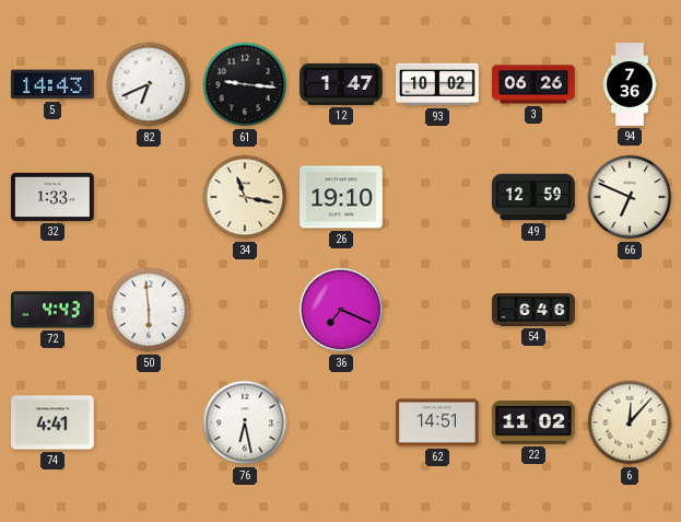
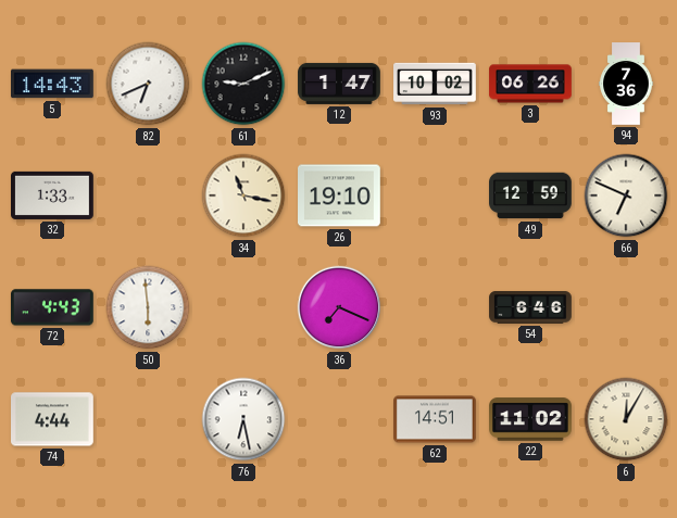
61: 9:16 -> 9:11 (243, 84)
74: 4:41 -> 4:44 (53, 419)
6: 12:07 -> 12:05 (626, 419)
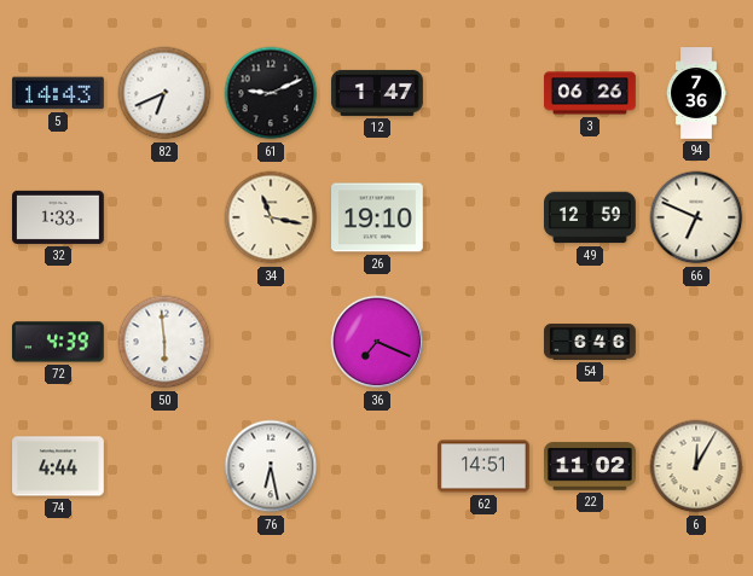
93: 10:02 -> none (435, 84)
72: 4:43 -> 4:39 (58, 342)
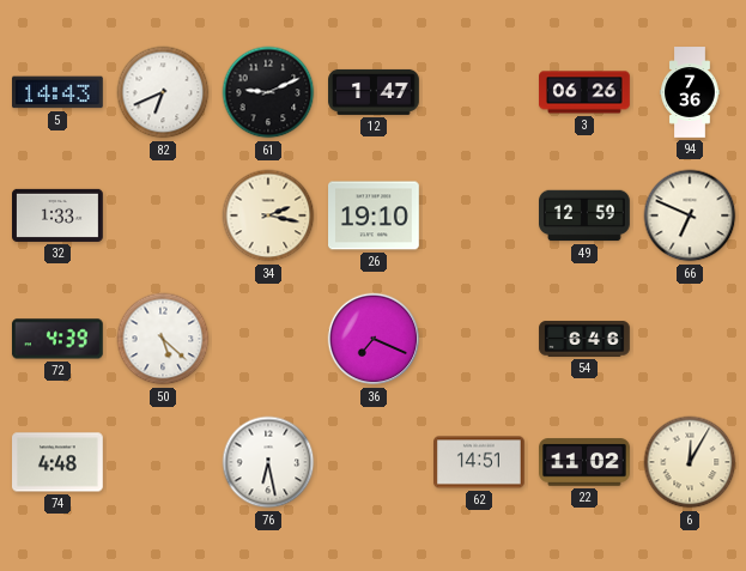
34: 11:17 -> 2:17 (268, 215)
50: 5:59 -> 5:22 (163, 339)
74: 4:44 -> 4:48 (59, 462)
